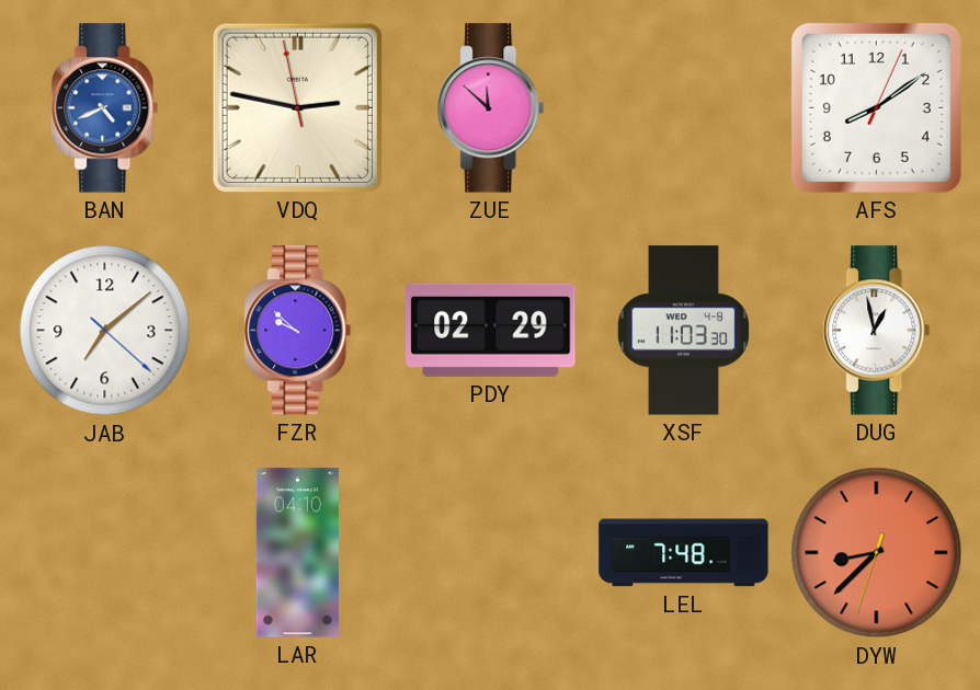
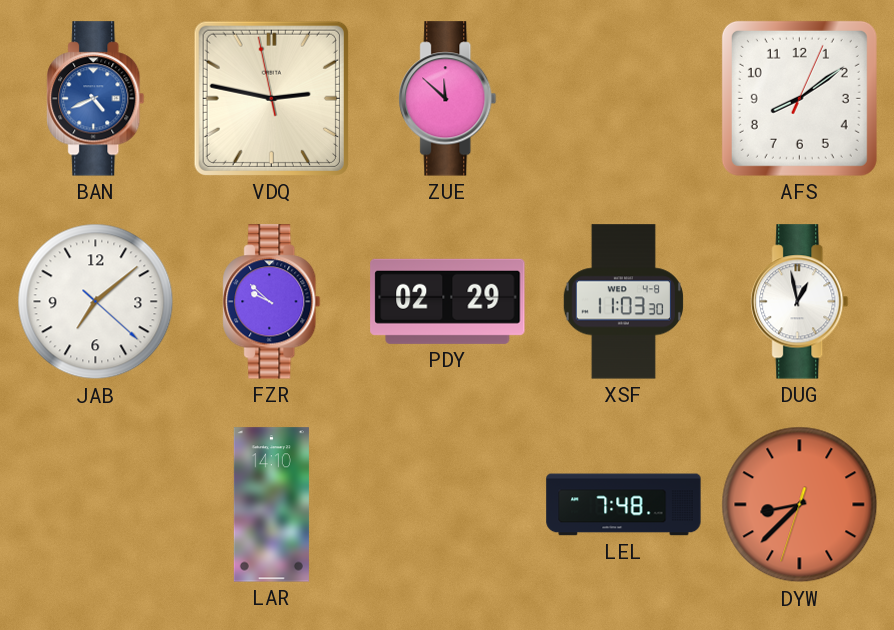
LAR: 04:10 -> 14:10 (271, 505)
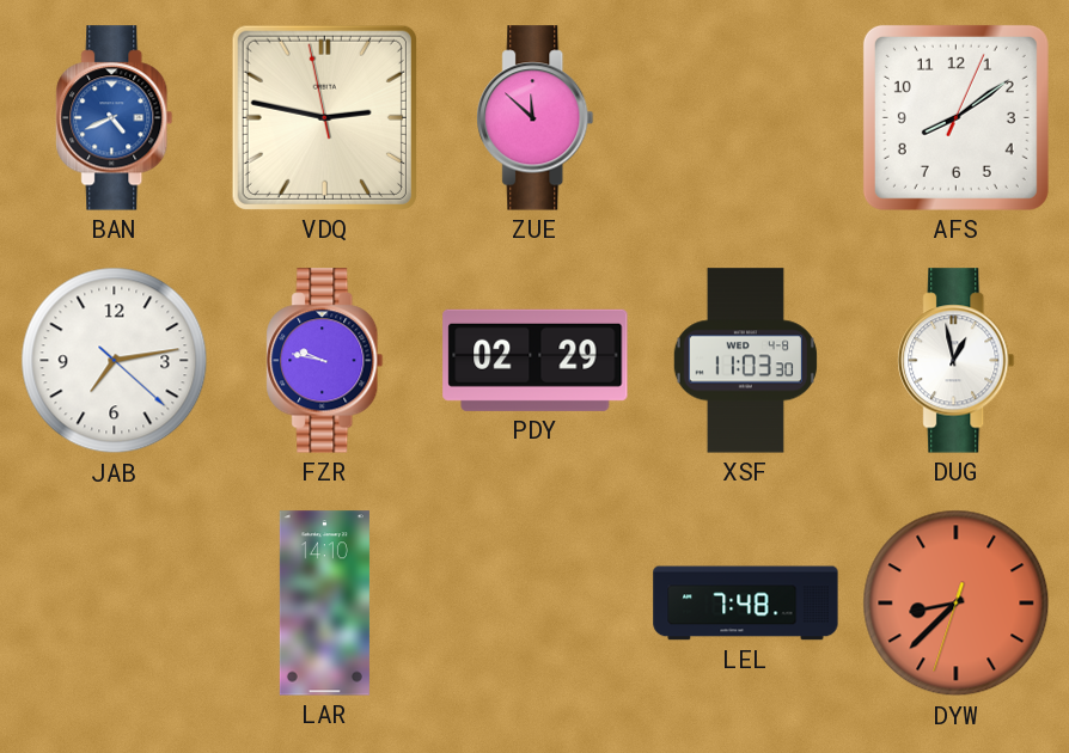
JAB: 7:08 -> 7:13 (115, 361)
FZR: 9:52 -> 9:47 (325, 361)
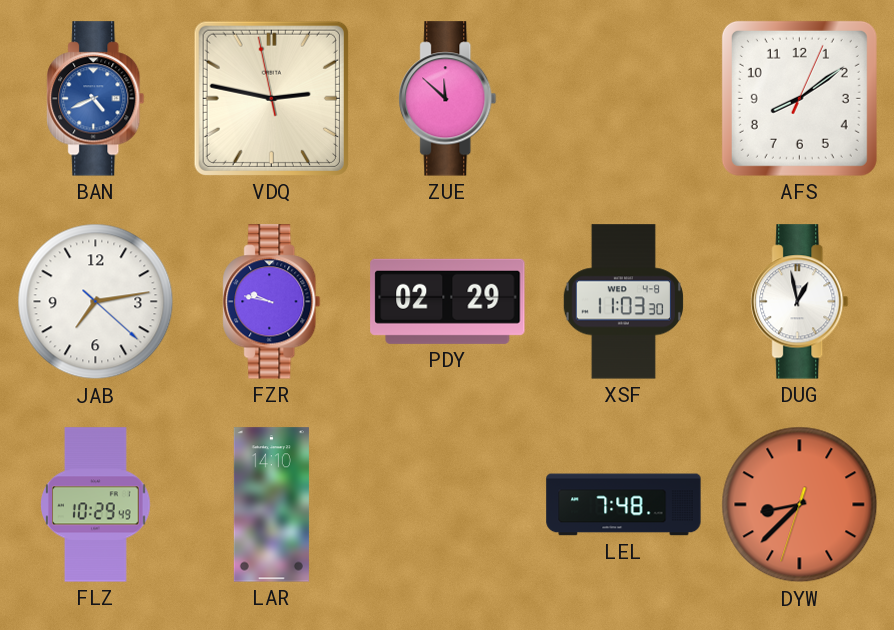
FLZ: none -> 10:29 (96, 505)
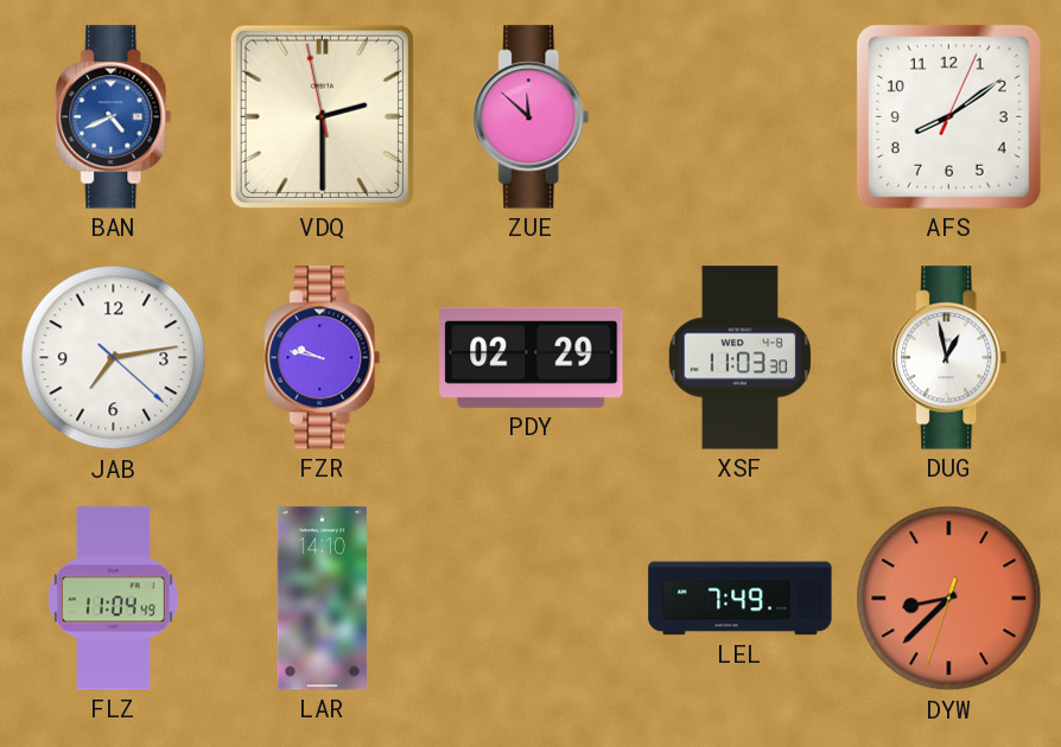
VDQ: 2:46 -> 2:29 (322, 116)
FLZ: 10:29 -> 11:04 (114, 599)
LEL: 7:48 -> 7:49 (741, 599)
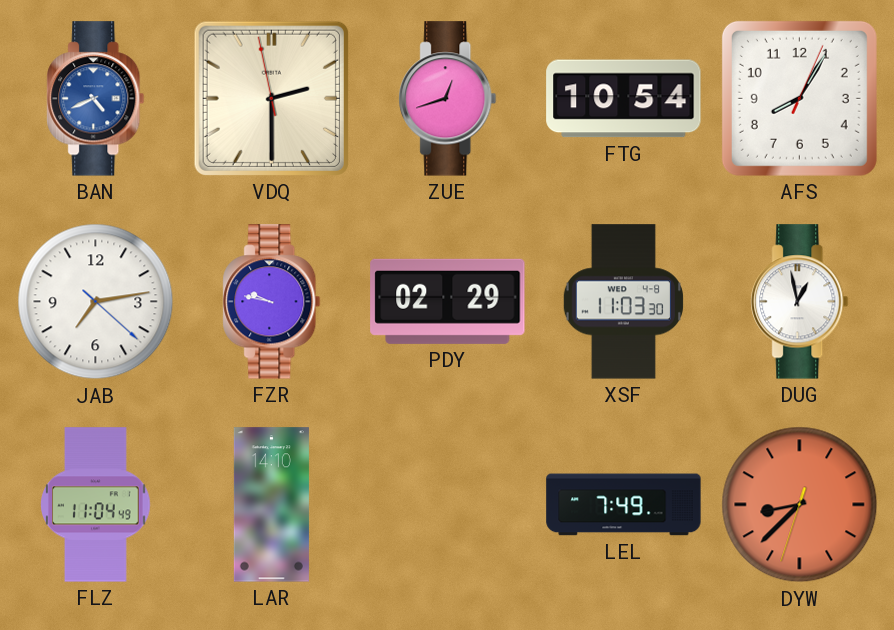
ZUE: 11:52 -> 12:42 (448, 99)
FTG: none -> 10:54 (624, 99)
AFS: 8:09 -> 8:05 (799, 98)
